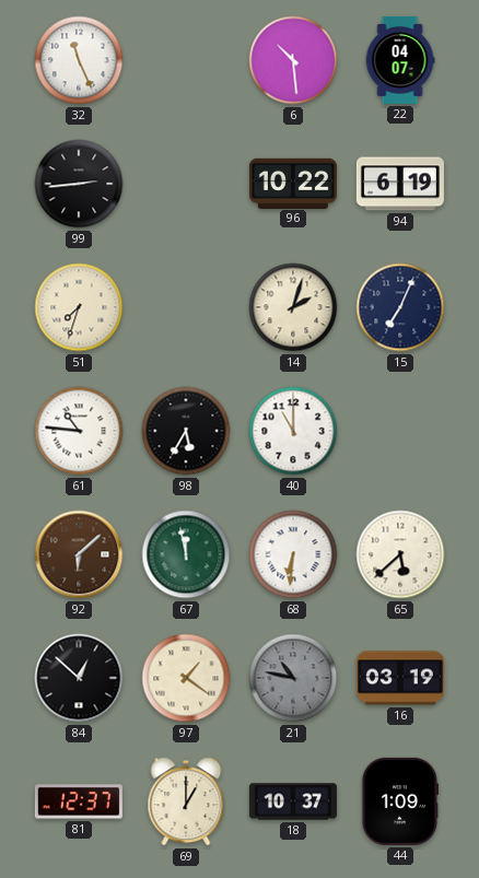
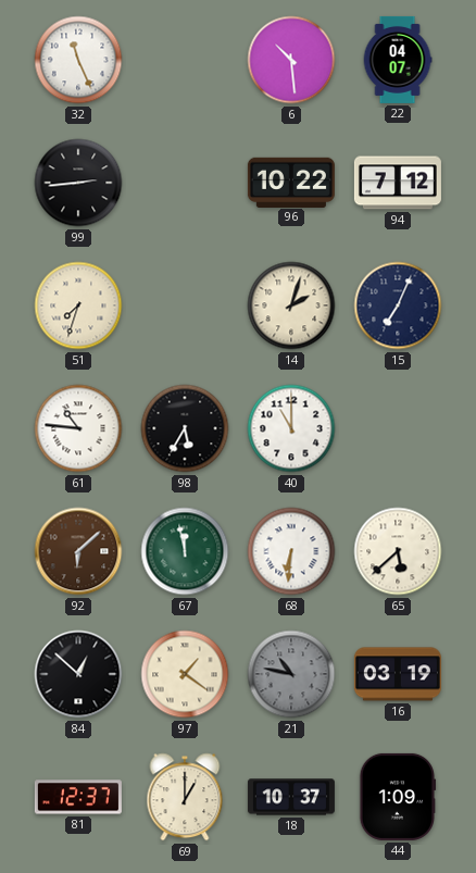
94: 6:19 -> 7:12 (398, 183)
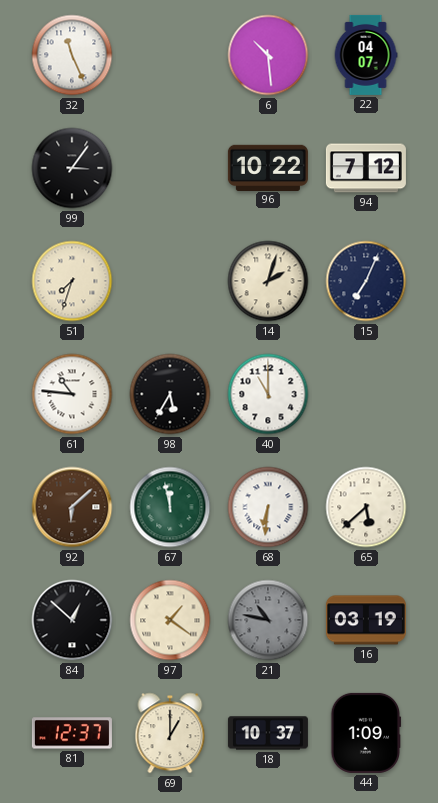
99: 2:44 -> 3:06 (72, 168)
